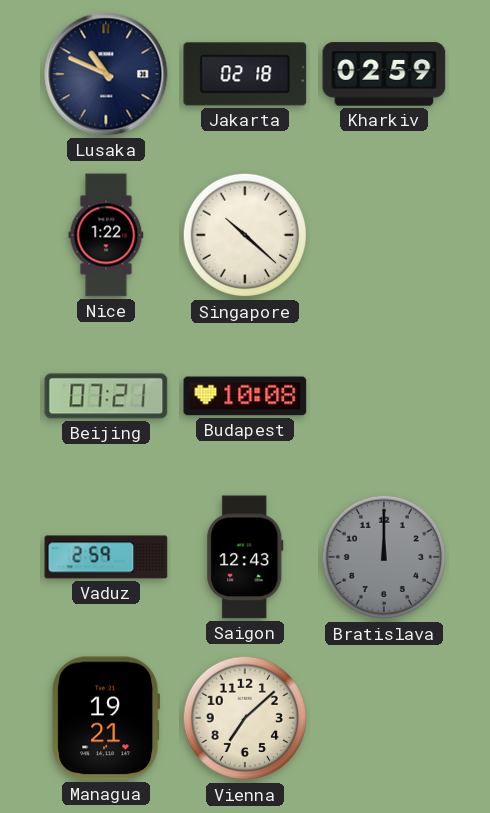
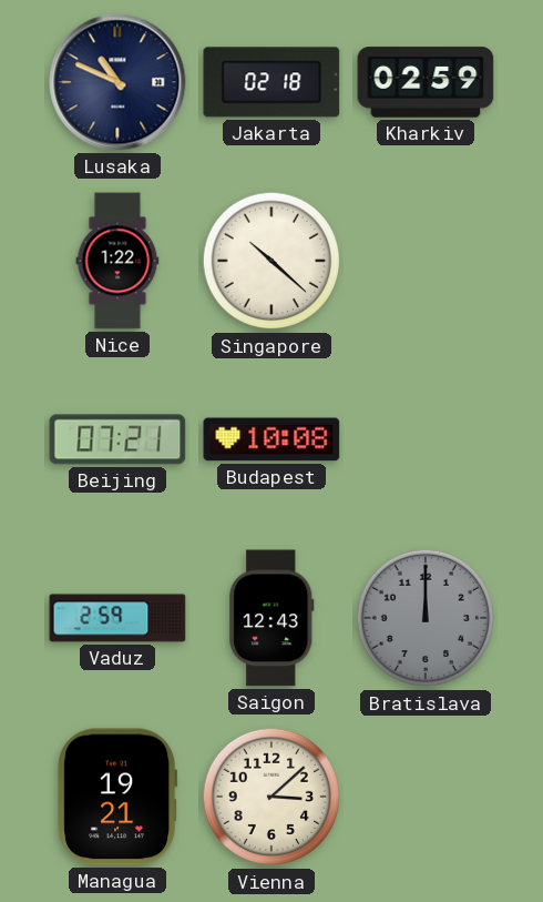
Vienna: 7:08 -> 3:08 (271, 797)
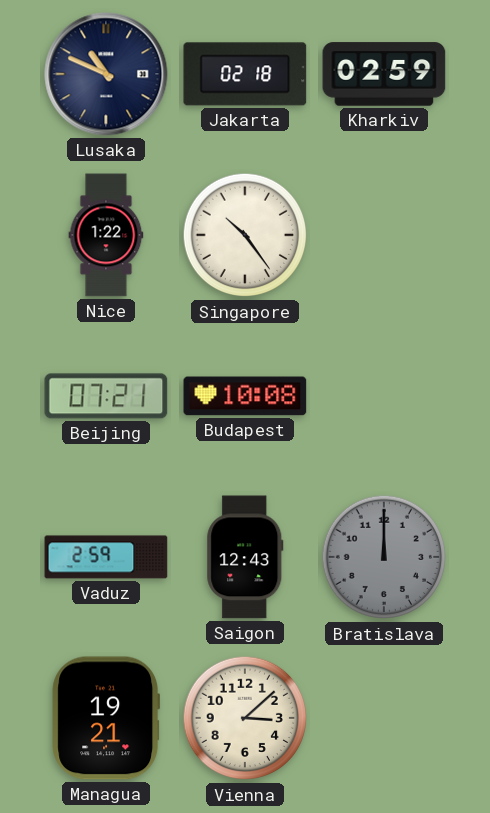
Singapore: 10:22 -> 10:24 (245, 235)
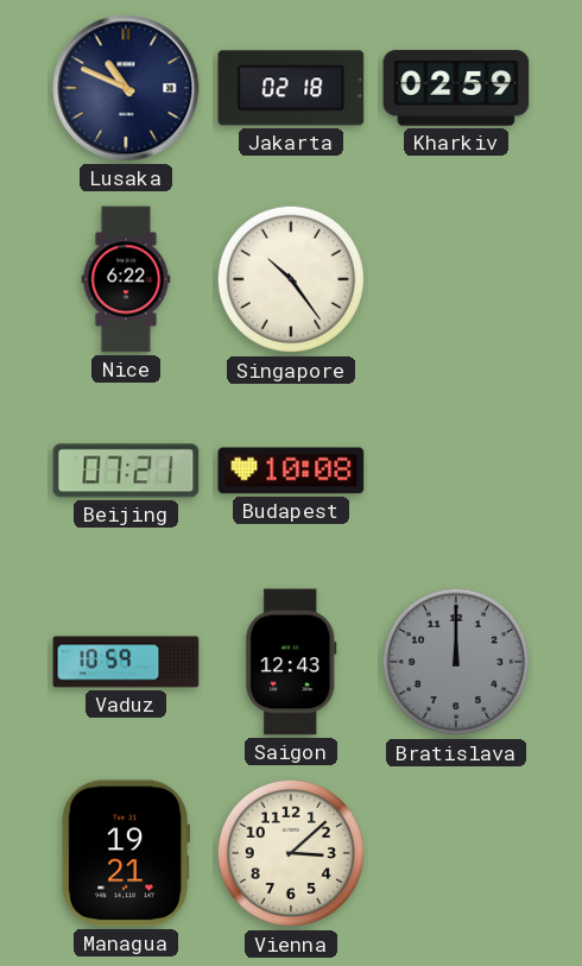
Nice: 1:22 -> 6:22 (126, 279)
Vaduz: 2:59 -> 10:59 (126, 662)
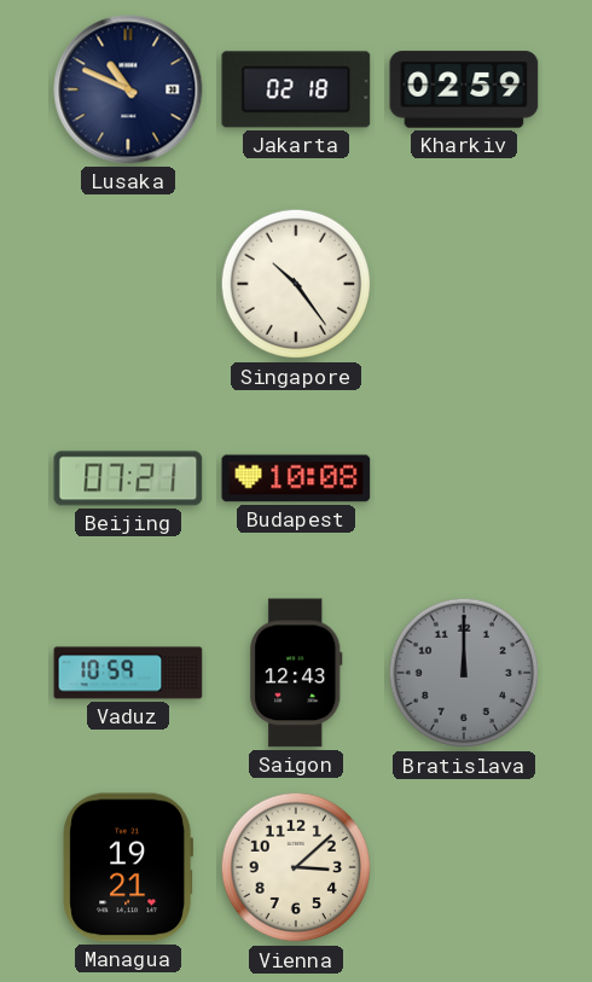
Nice: 6:22 -> none (126, 279)
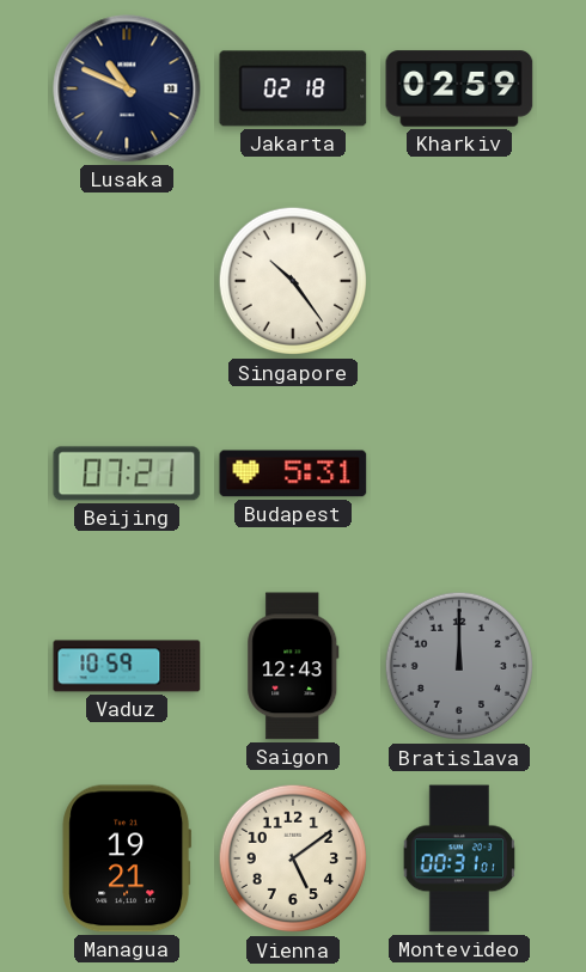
Budapest: 10:08 -> 5:31 (293, 473)
Vienna: 3:08 -> 5:09 (293, 858)
Montevideo: none -> 00:31 (459, 858)
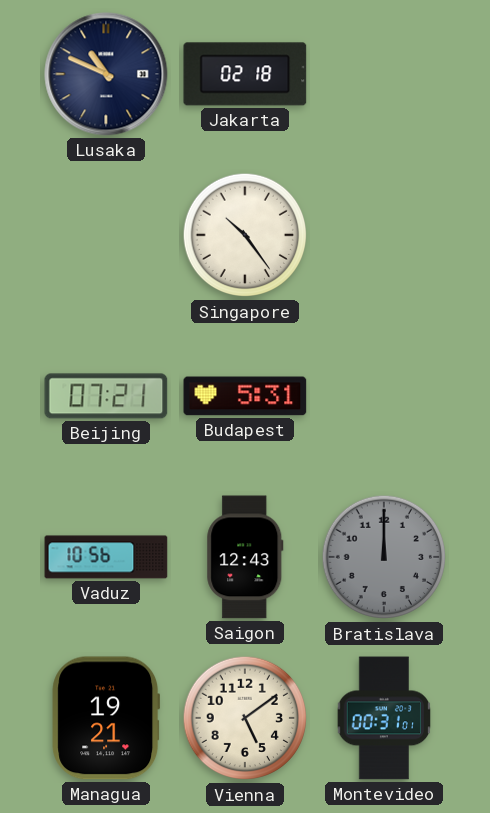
Kharkiv: 02:59 -> none (459, 88)
Vaduz: 10:59 -> 10:56 (106, 557)
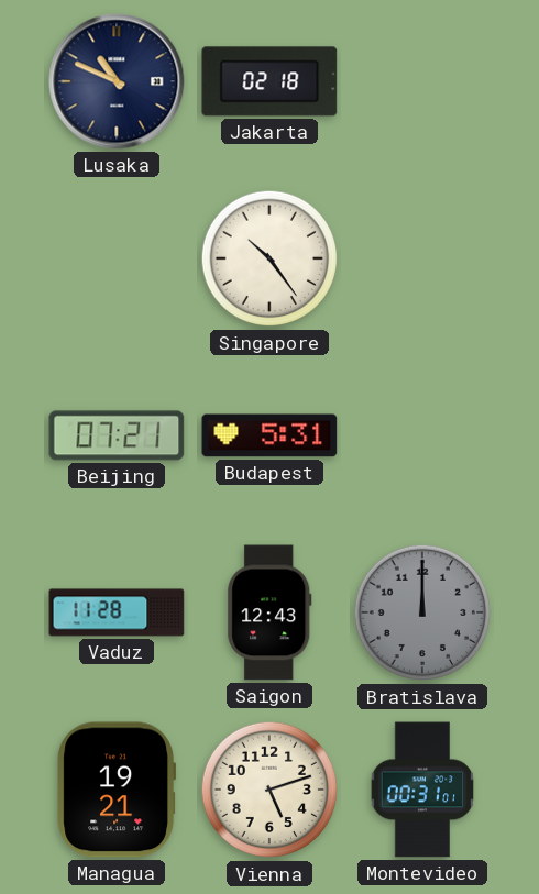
Vaduz: 10:56 -> 11:28 (117, 612)
Vienna: 5:09 -> 5:12 (269, 790)
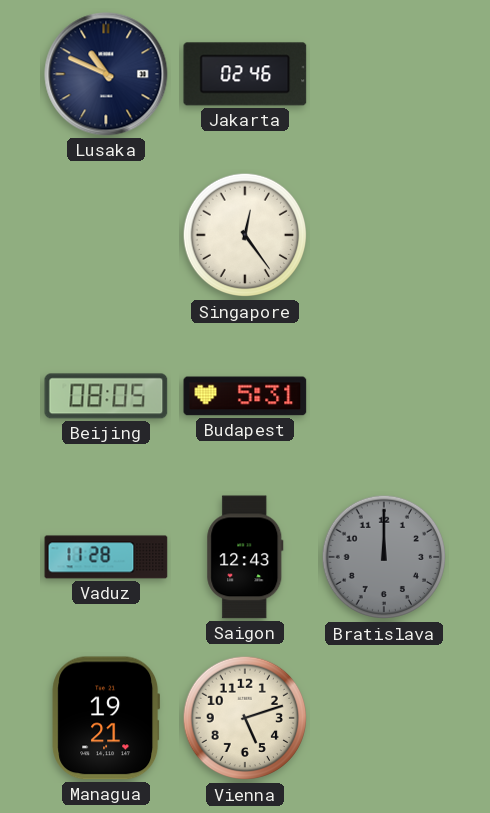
Jakarta: 02:18 -> 02:46 (245, 74)
Singapore: 10:24 -> 12:24 (245, 235)
Beijing: 07:21 -> 08:05 (106, 396)
Montevideo: 00:31 -> none (422, 790)
